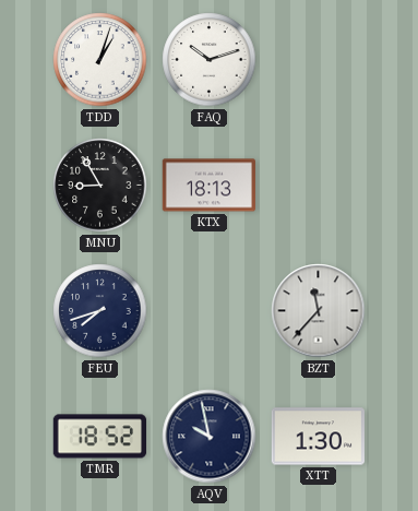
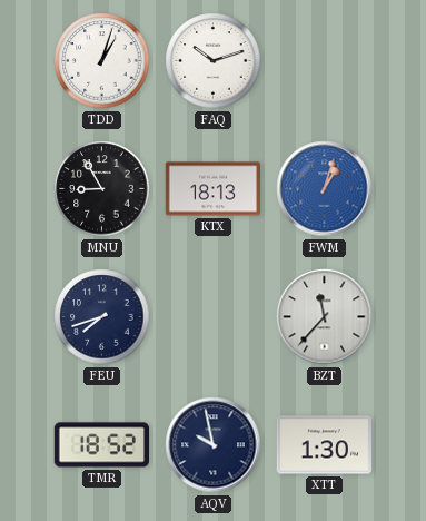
FWM: none -> 1:03 (325, 189)
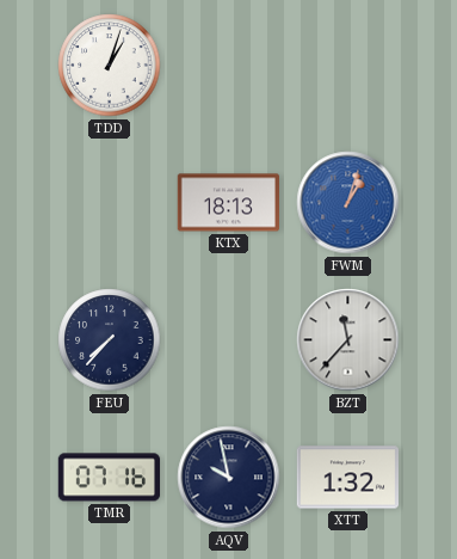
FAQ: 10:12 -> none (214, 61)
MNU: 8:55 -> none (102, 189)
FEU: 7:42 -> 7:37 (110, 340)
TMR: 18:52 -> 07:16 (110, 478)
XTT: 1:30 -> 1:32 (348, 478)
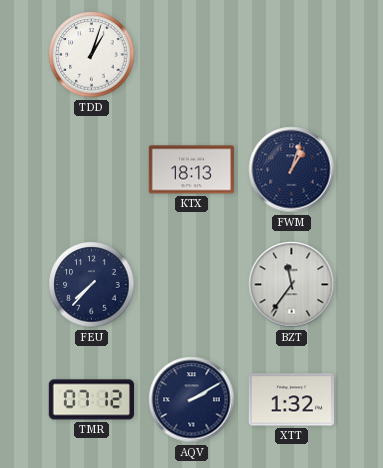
FWM dial: blue -> navy (292, 170)
BZT: 11:37 -> 11:36 (292, 285)
TMR: 07:16 -> 07:12 (92, 400)
AQV: 9:58 -> 2:10 (192, 400)
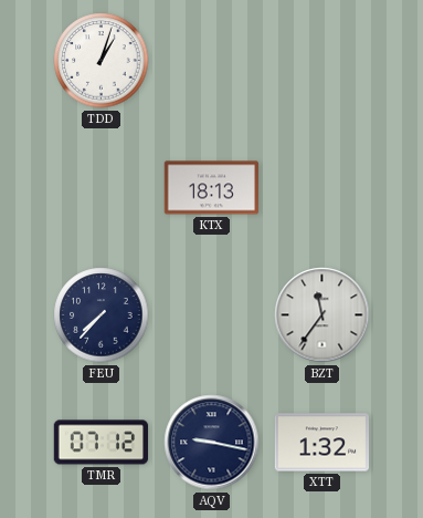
FWM: 1:03 -> none (292, 170)
AQV: 2:10 -> 9:17 (212, 443)
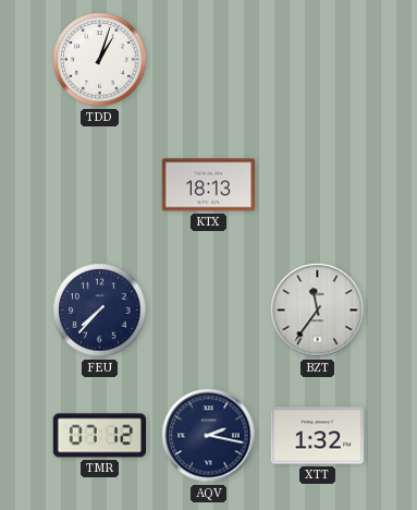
AQV: 9:17 -> 2:17 (209, 436)
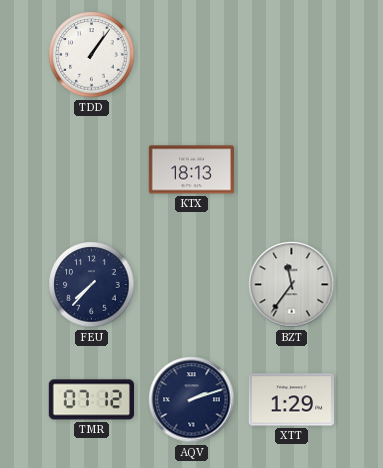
TDD: 1:03 -> 1:06 (92, 55)
AQV: 2:17 -> 2:12 (192, 400)
XTT: 1:32 -> 1:29 (292, 400)
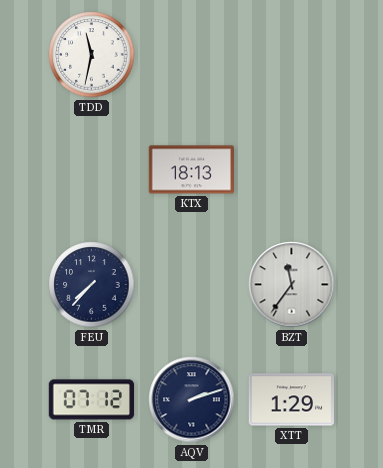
TDD: 1:06 -> 11:32 (92, 55)
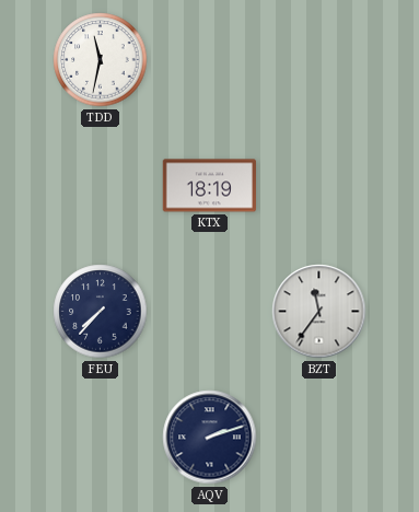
KTX: 18:13 -> 18:19 (210, 186)
TMR: 07:12 -> none (92, 400)
XTT: 1:29 -> none (292, 400)
